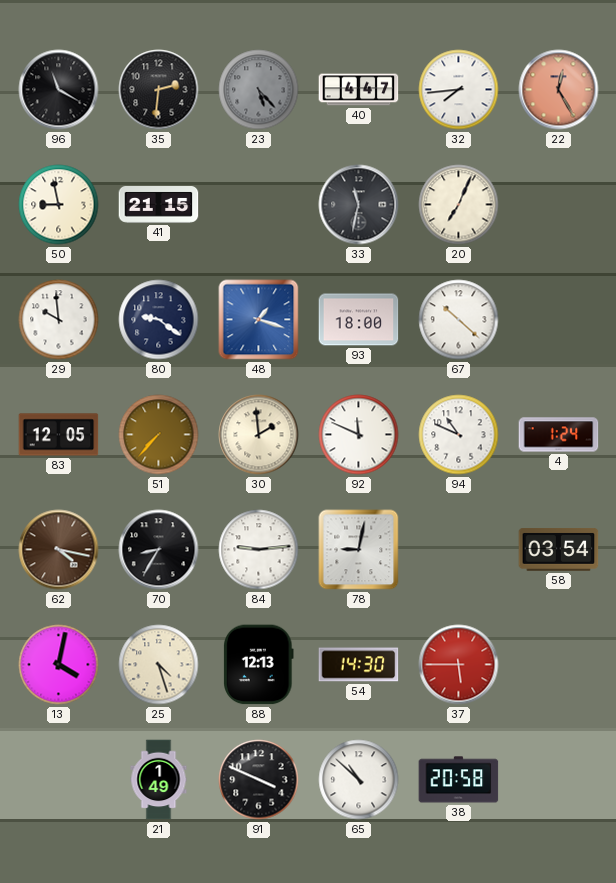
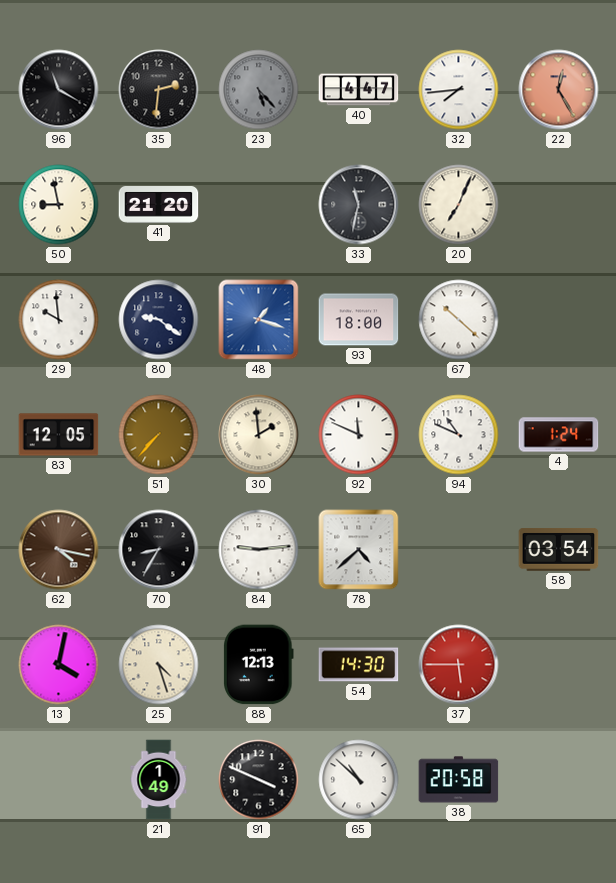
41: 21:15 -> 21:20 (159, 205)
78: 9:02 -> 4:38 (359, 550)
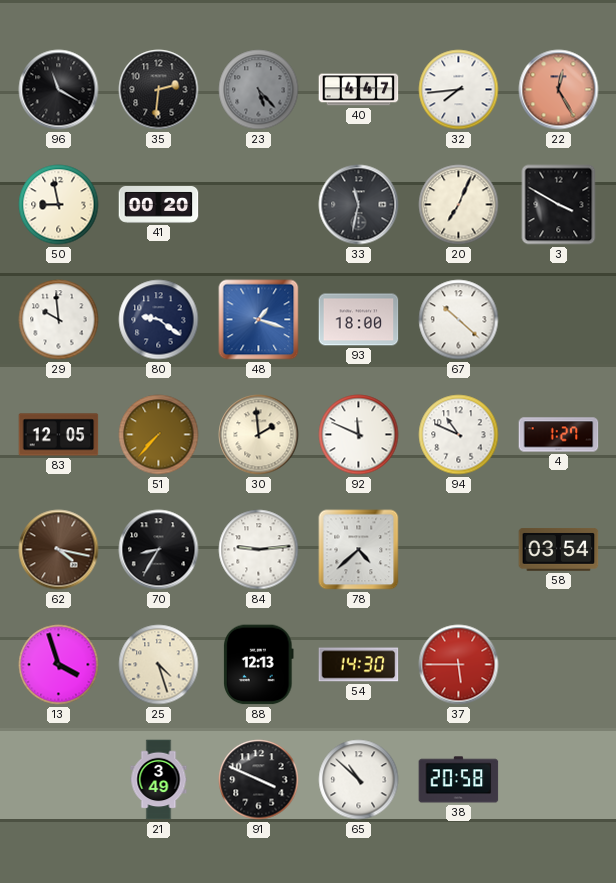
41: 21:20 -> 00:20 (159, 205)
3: none -> 3:50 (559, 205)
4: 1:24 -> 1:27 (559, 435)
13: 4:02 -> 3:57 (59, 665)
21: 1:49 -> 3:49 (159, 780)
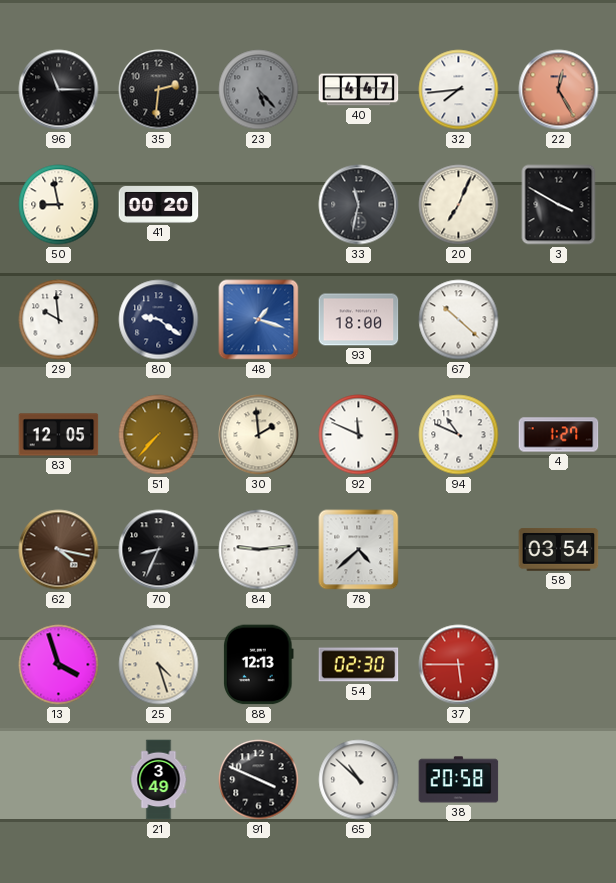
96: 11:20 -> 11:15 (59, 90)
70: 8:35 -> 8:34 (159, 550)
54: 14:30 -> 02:30 (359, 665)
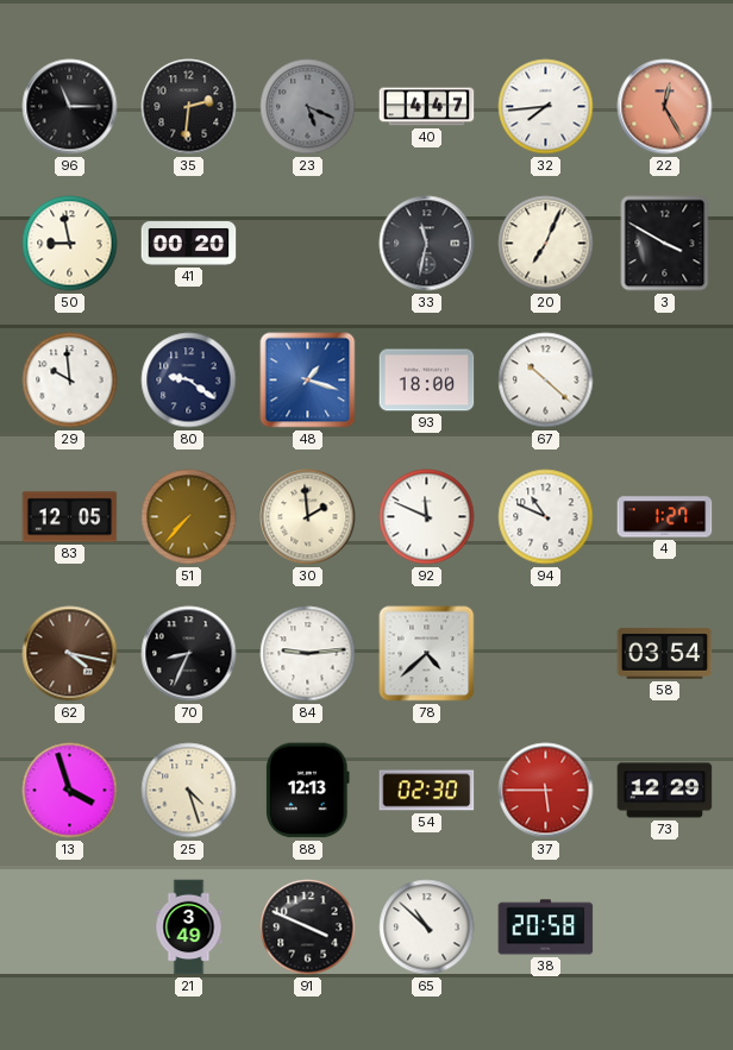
23: 5:23 -> 5:19 (308, 107)
73: none -> 12:29 (665, 791)
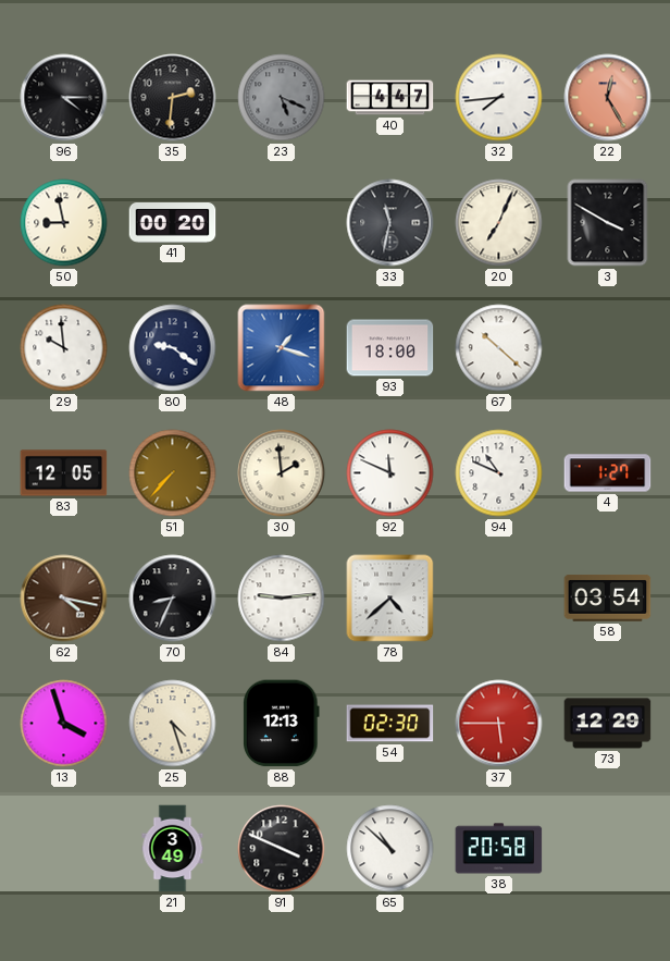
96: 11:15 -> 4:15 (64, 98)
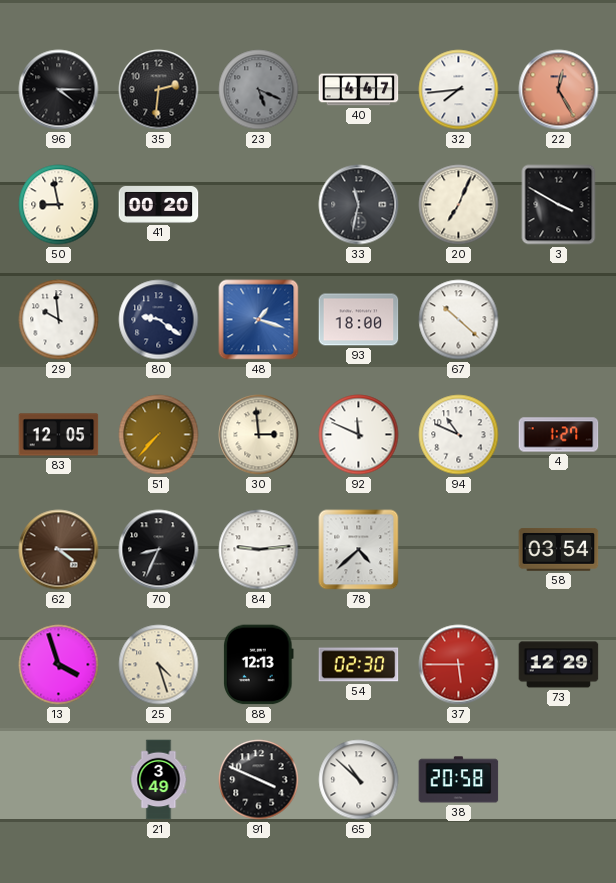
30: 1:59 -> 2:59 (259, 435)
62: 4:17 -> 4:15 (59, 550)
